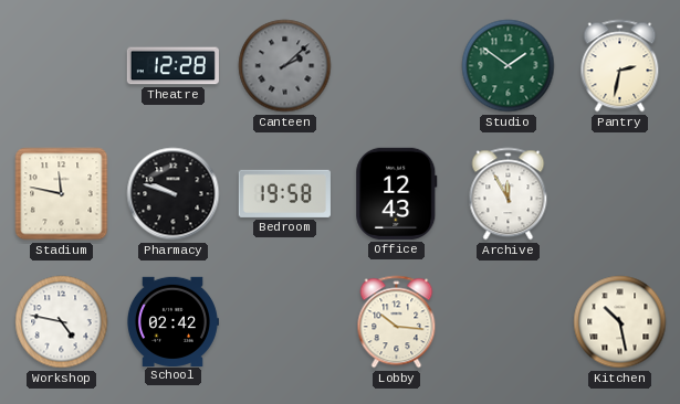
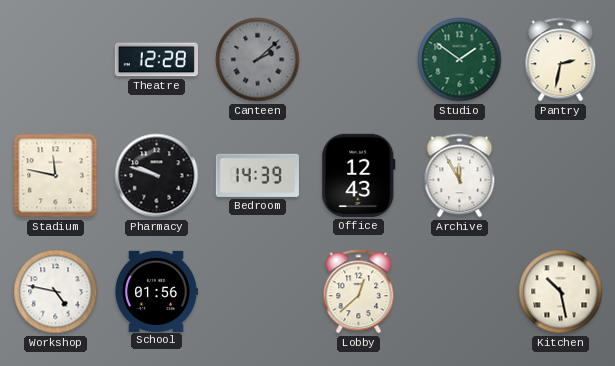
Bedroom: 19:58 -> 14:39 (257, 175)
School: 02:42 -> 01:56 (156, 291)
Lobby: 10:16 -> 12:38 (359, 292)
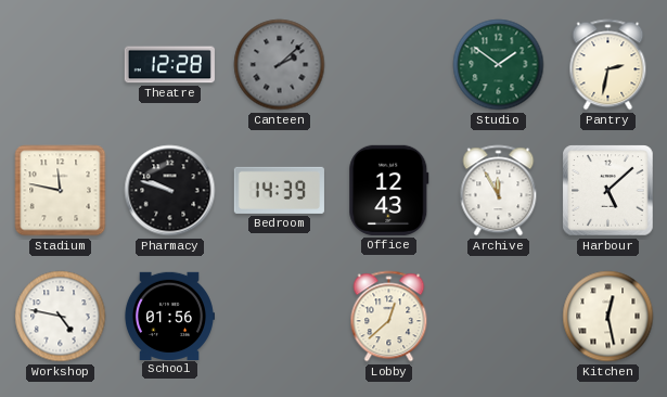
Harbour: none -> 5:08 (608, 191)
Kitchen: 10:28 -> 12:28 (608, 317)
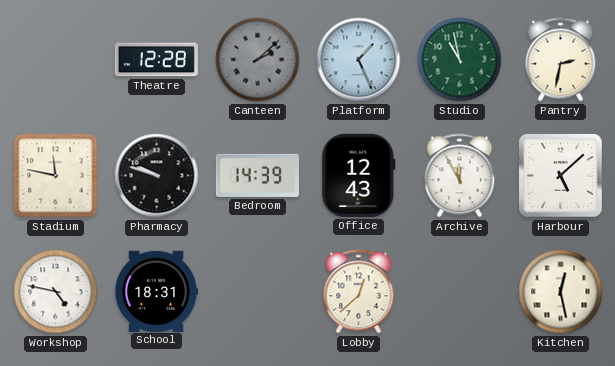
Platform: none -> 1:26 (359, 60)
Studio: 1:51 -> 10:58 (460, 60)
School: 01:56 -> 18:31 (156, 291)
